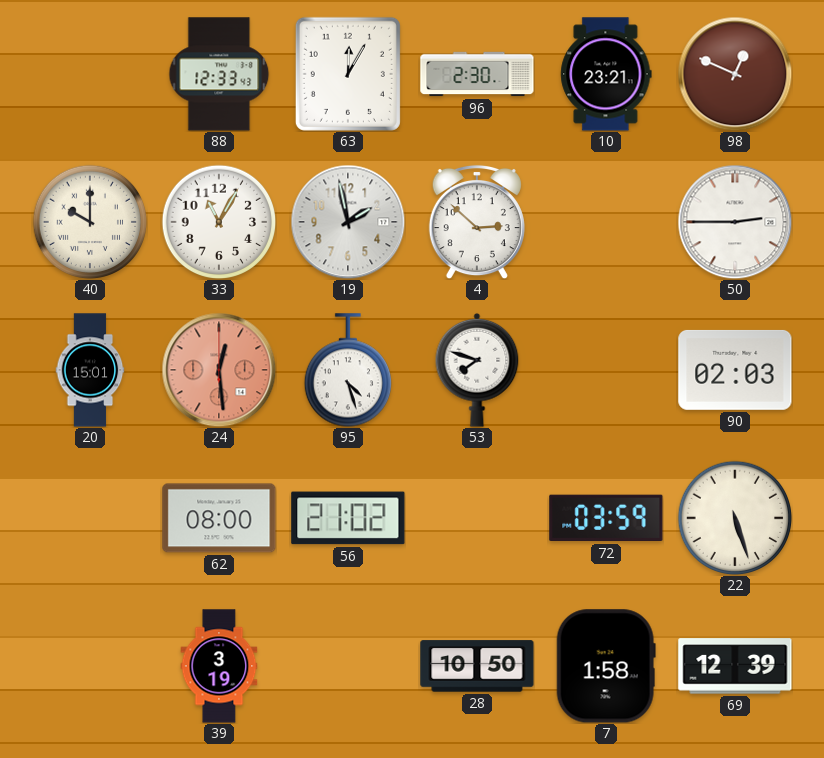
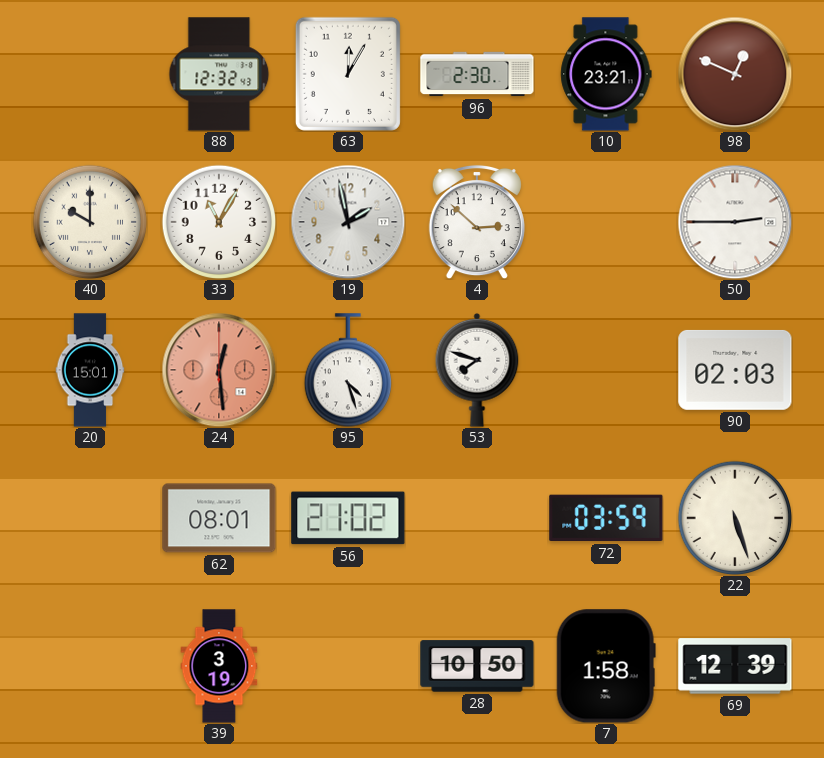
88: 12:33 -> 12:32 (219, 74)
62: 08:00 -> 08:01 (219, 518)
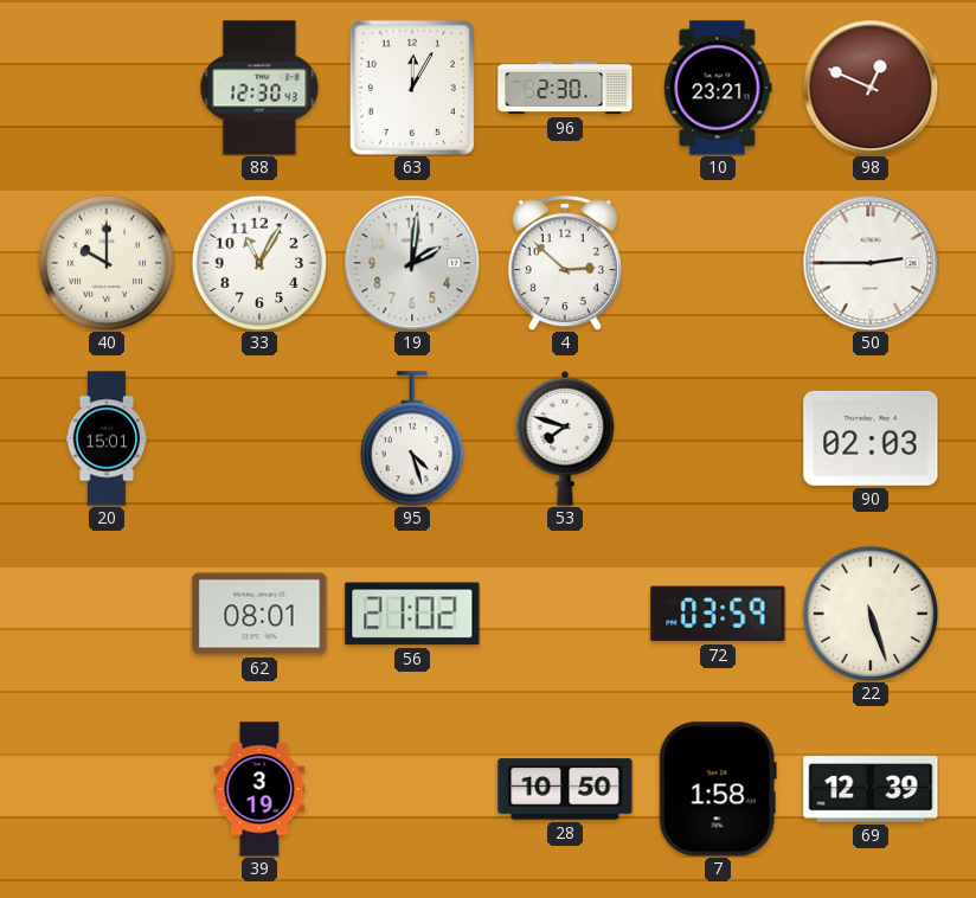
88: 12:32 -> 12:30 (259, 88)
19: 1:58 -> 2:01 (412, 263)
24: 12:29 -> none (219, 370)
